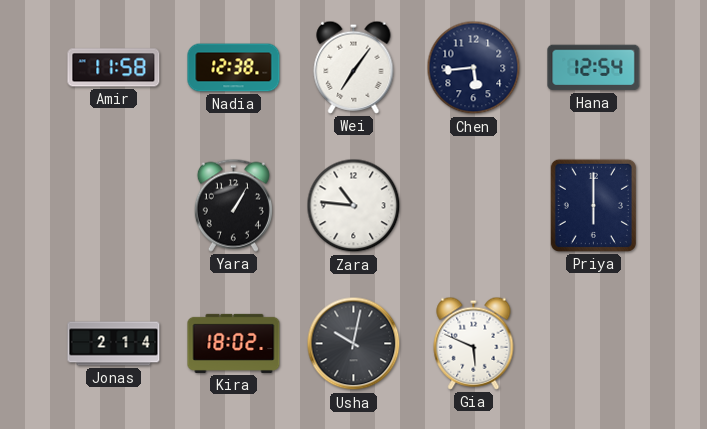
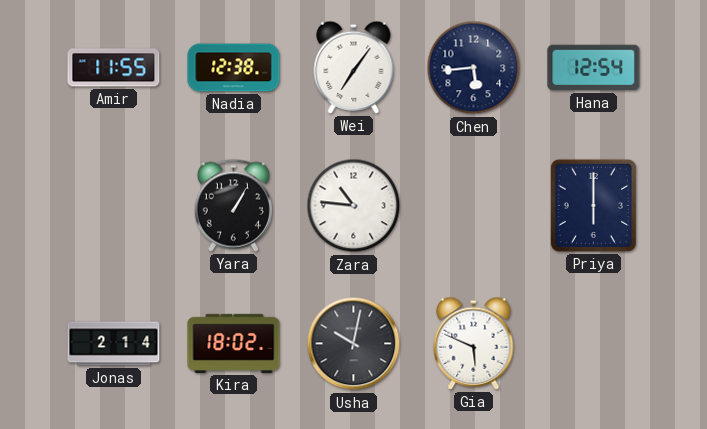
Amir: 11:58 -> 11:55 (114, 68)
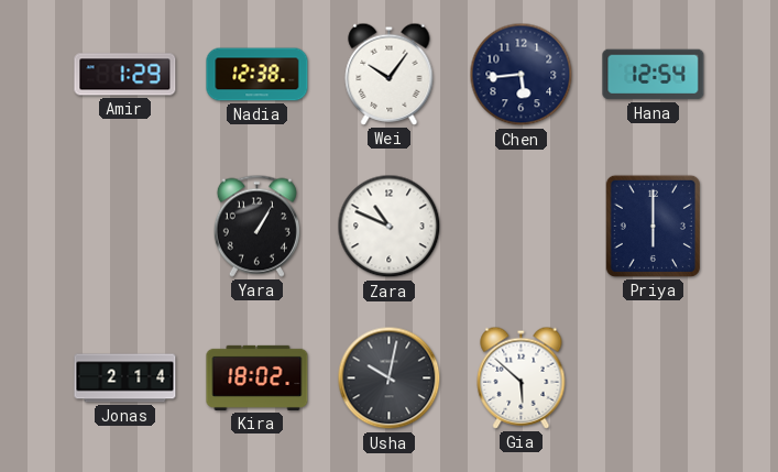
Amir: 11:55 -> 1:29 (125, 75)
Wei: 7:06 -> 10:06 (390, 74)
Zara: 10:46 -> 10:49 (390, 227)
Gia: 5:49 -> 5:52 (522, 377)
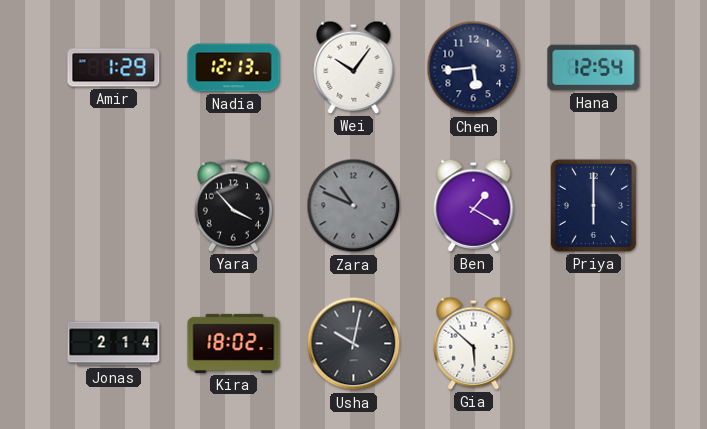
Nadia: 12:38 -> 12:13 (234, 68)
Yara: 1:05 -> 3:53 (233, 205)
Zara dial: white -> grey (354, 206)
Ben: none -> 1:20 (474, 205)
